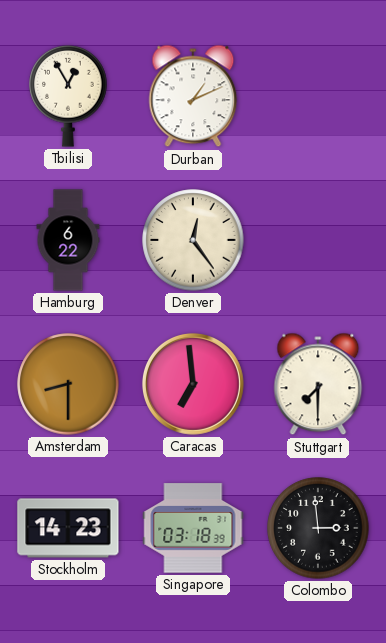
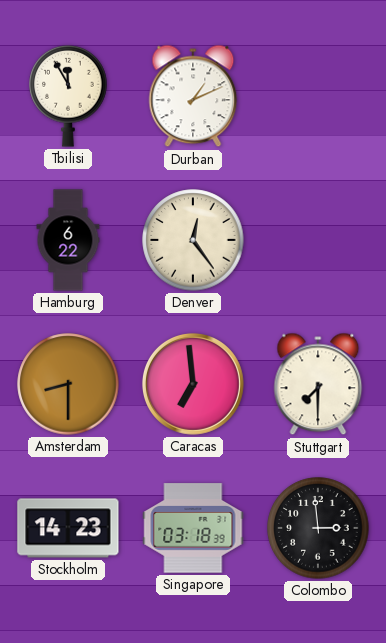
Tbilisi: 12:55 -> 11:55 (68, 96)
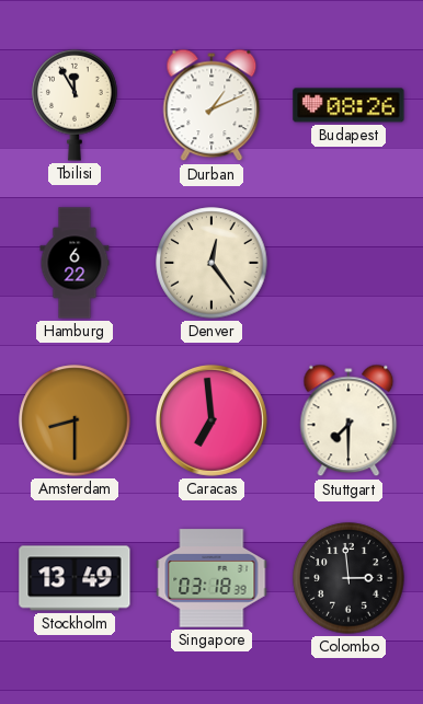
Budapest: none -> 08:26 (348, 105)
Stockholm: 14:23 -> 13:49 (75, 578)
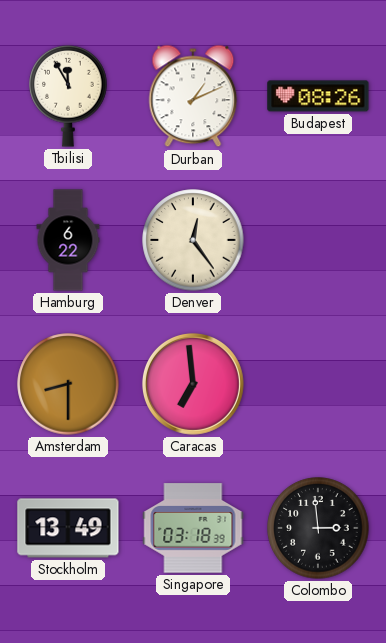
Stuttgart: 7:30 -> none (348, 420)
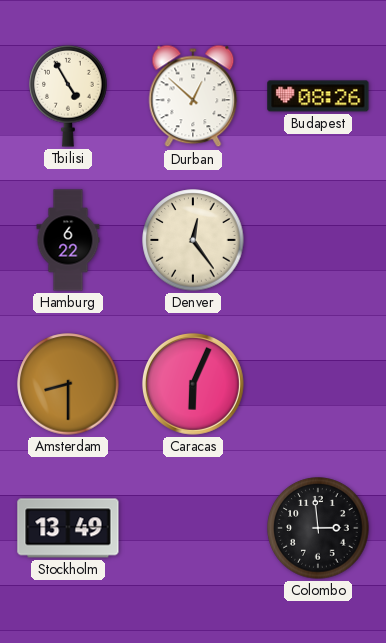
Tbilisi: 11:55 -> 4:55 (68, 96)
Durban: 1:11 -> 12:52 (193, 96)
Caracas: 6:59 -> 6:04 (193, 384)
Singapore: 03:18 -> none (193, 528)
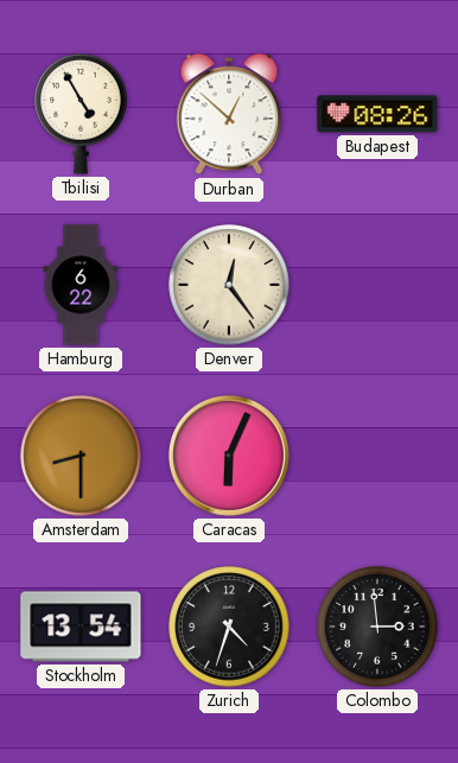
Stockholm: 13:49 -> 13:54 (81, 627)
Zurich: none -> 4:33 (229, 627)
